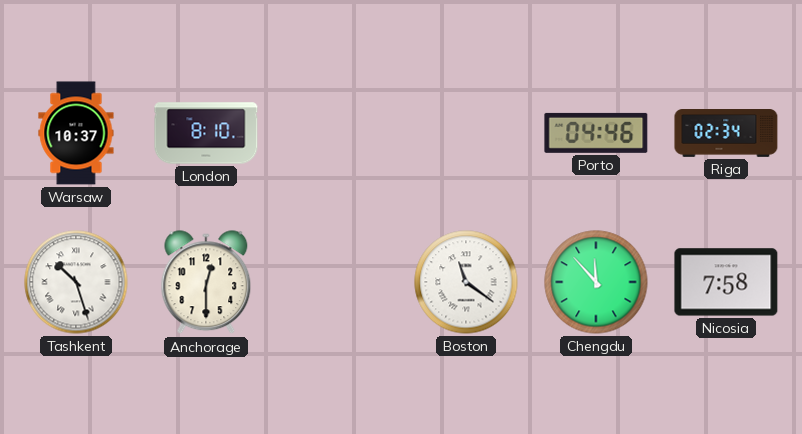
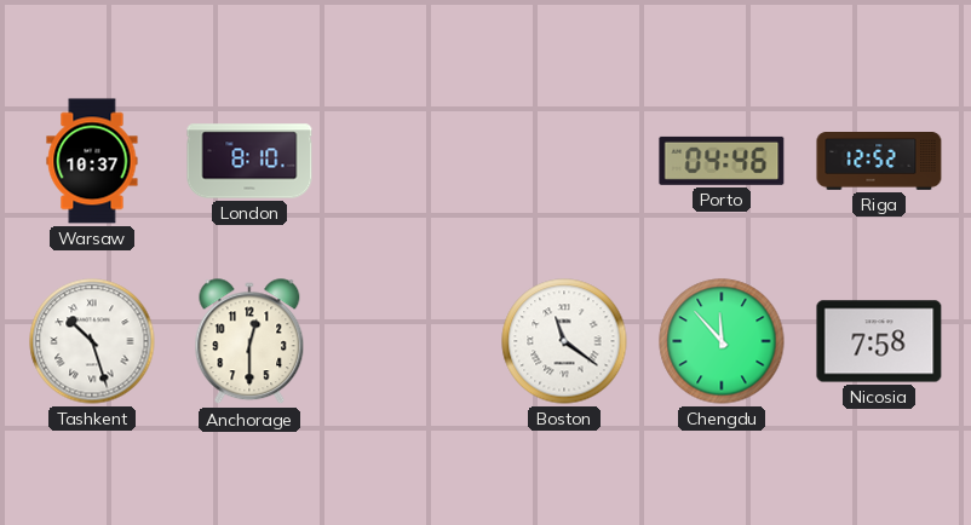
Riga: 02:34 -> 12:52 (879, 162)
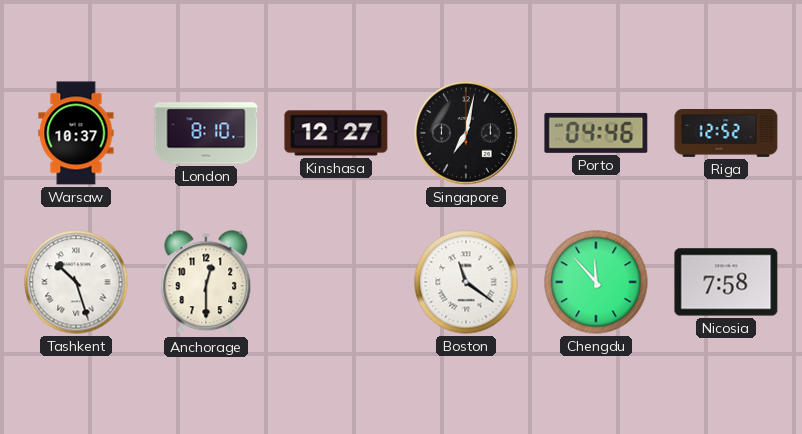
Kinshasa: none -> 12:27 (336, 133)
Singapore: none -> 7:02 (466, 133)
